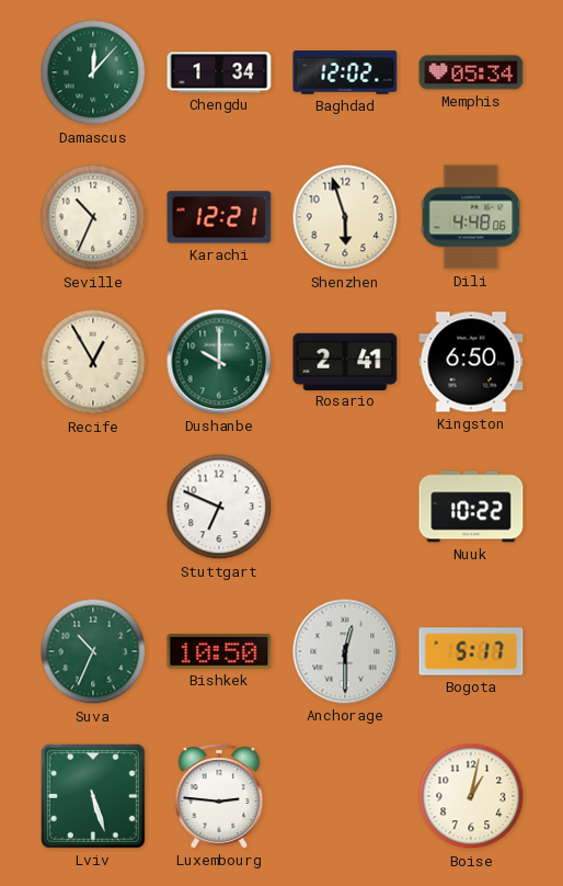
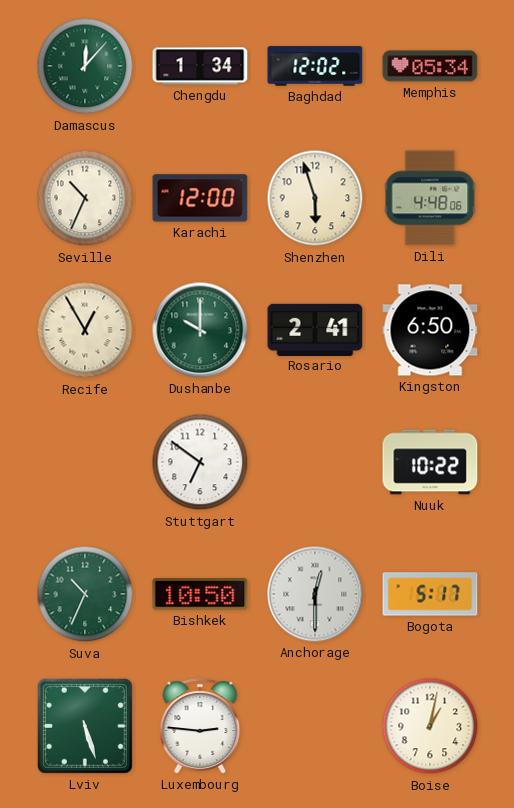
Karachi: 12:21 -> 12:00 (200, 198)
Stuttgart: 6:49 -> 6:51 (200, 462)
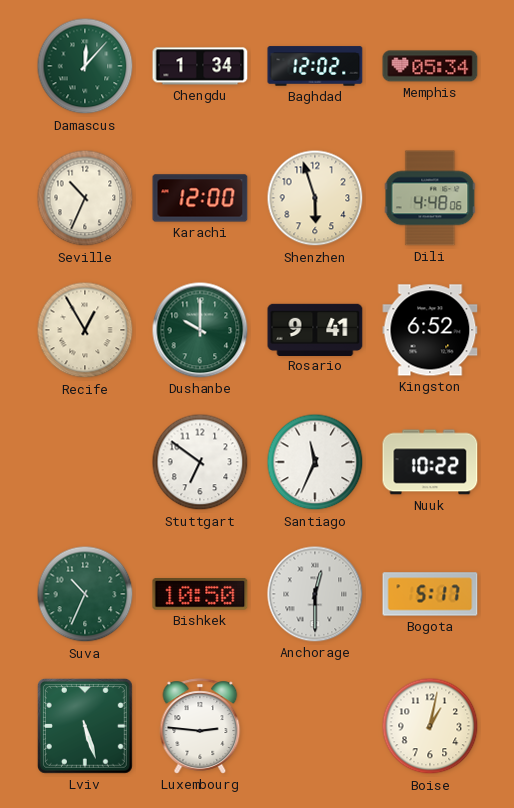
Rosario: 2:41 -> 9:41 (315, 329)
Kingston: 6:50 -> 6:52 (430, 330)
Santiago: none -> 11:34 (315, 462)
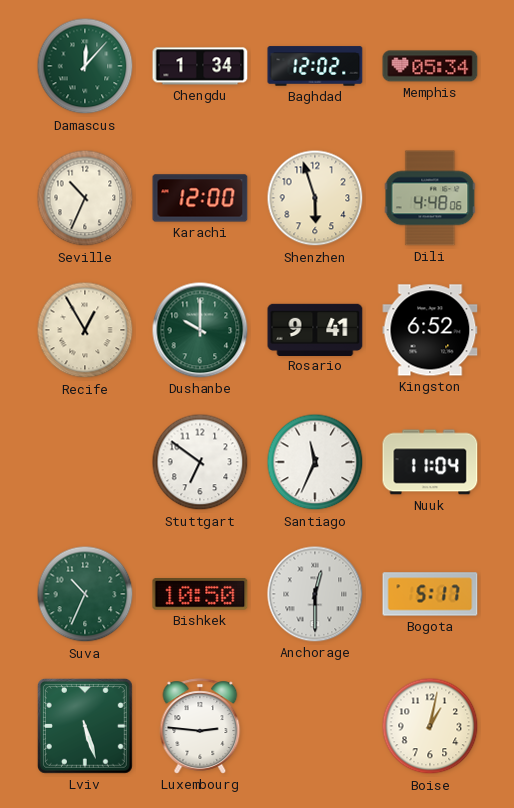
Nuuk: 10:22 -> 11:04 (430, 462)
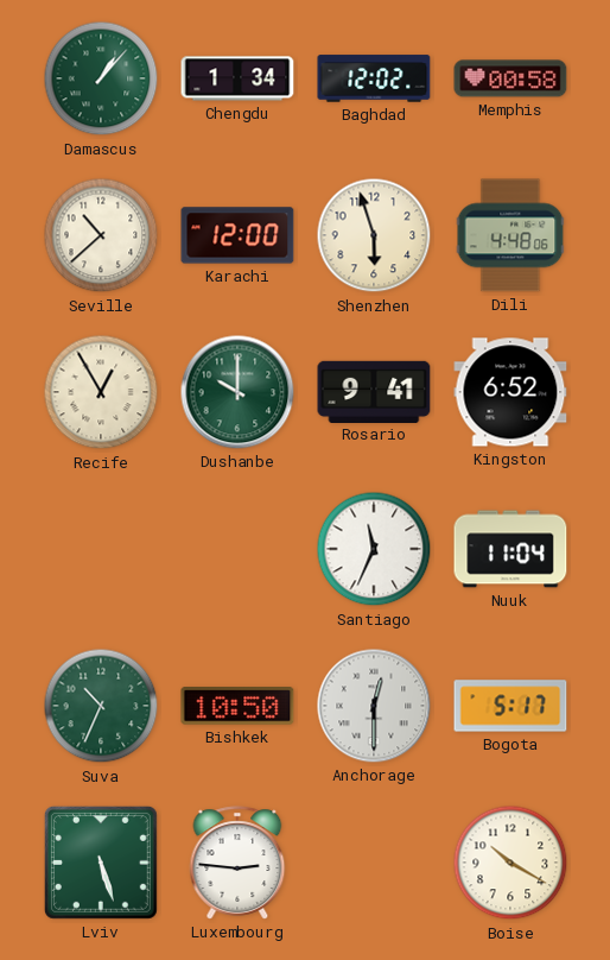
Damascus: 12:07 -> 1:07 (101, 78)
Memphis: 05:34 -> 00:58 (510, 78)
Seville: 10:34 -> 10:38 (101, 235)
Stuttgart: 6:51 -> none (200, 462)
Boise: 1:02 -> 10:20 (510, 863)
